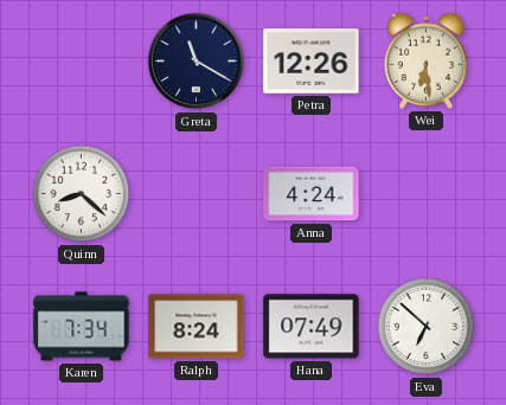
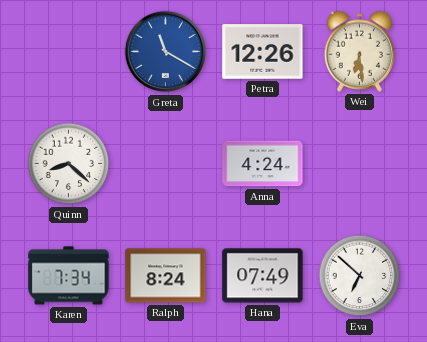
Greta dial: navy -> blue (166, 52)
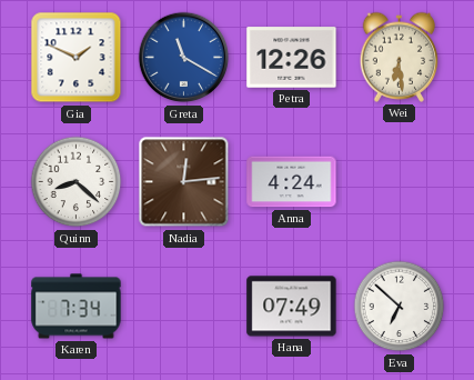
Gia: none -> 1:49 (77, 58)
Nadia: none -> 12:14 (184, 182)
Ralph: 8:24 -> none (166, 276)
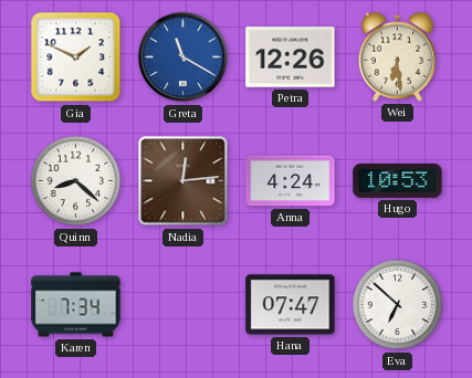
Hugo: none -> 10:53 (398, 180)
Hana: 07:49 -> 07:47 (291, 305)
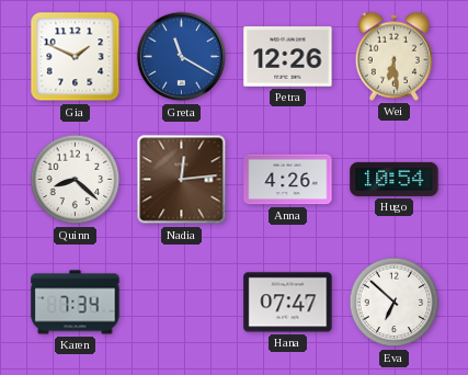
Anna: 4:24 -> 4:26 (288, 180)
Hugo: 10:53 -> 10:54 (395, 179)
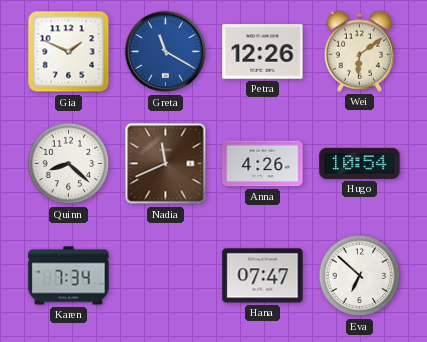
Wei: 6:29 -> 6:09 (360, 51)
Nadia: 12:14 -> 11:41 (166, 164)
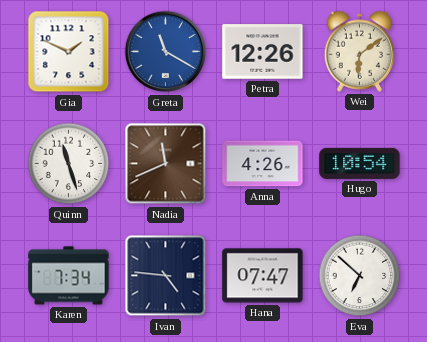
Quinn: 8:22 -> 11:27 (69, 164)
Ivan: none -> 4:46 (166, 276)
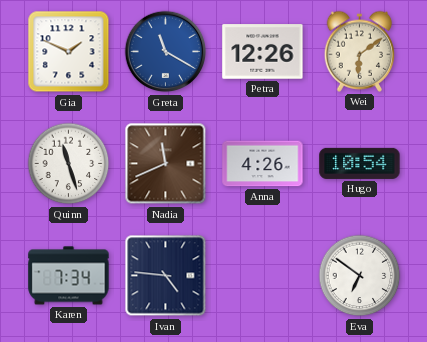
Hana: 07:47 -> none (263, 276)
Eva: 6:52 -> 6:51 (360, 276)
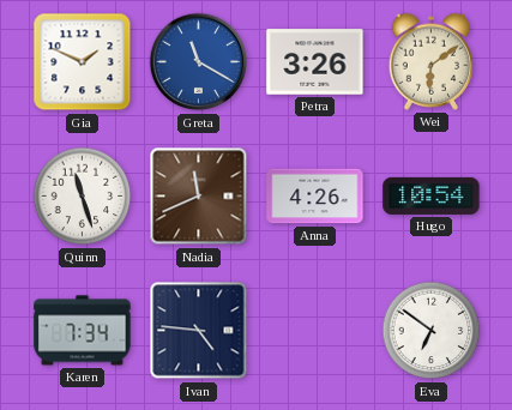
Petra: 12:26 -> 3:26 (315, 62)
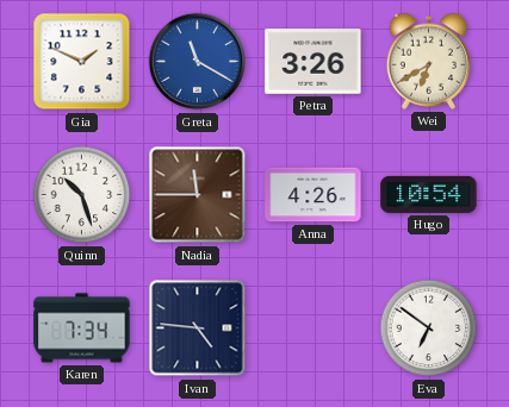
Wei: 6:09 -> 6:40 (429, 61)
Quinn: 11:27 -> 10:27 (82, 195)
Nadia: 11:41 -> 11:45 (198, 195)
